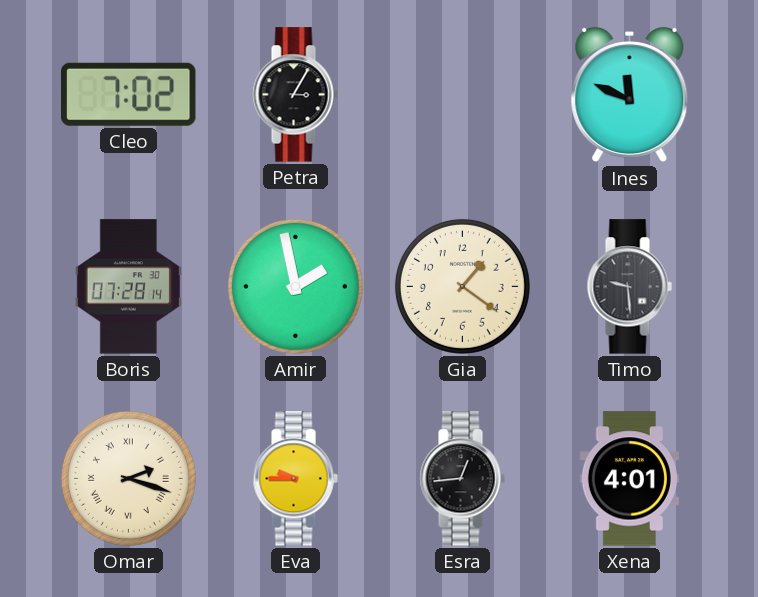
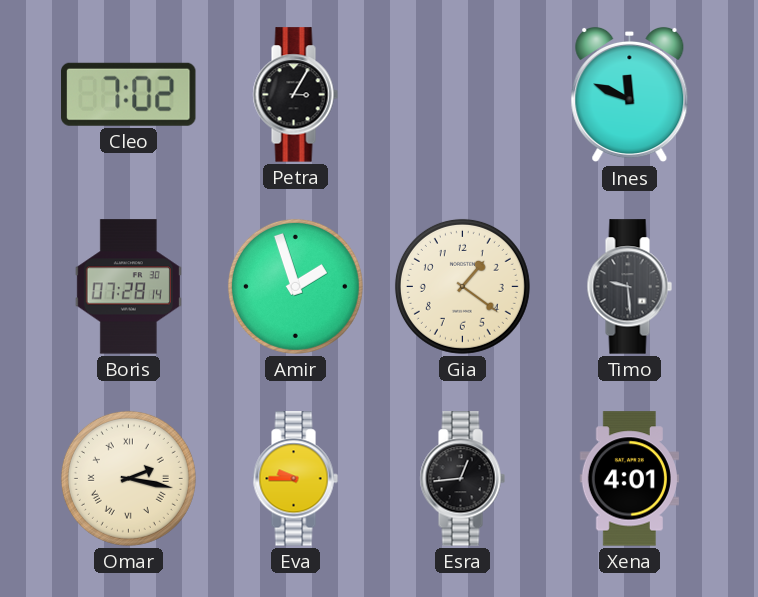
Amir: 1:58 -> 1:57 (295, 286)
Omar: 2:18 -> 2:17 (128, 478)
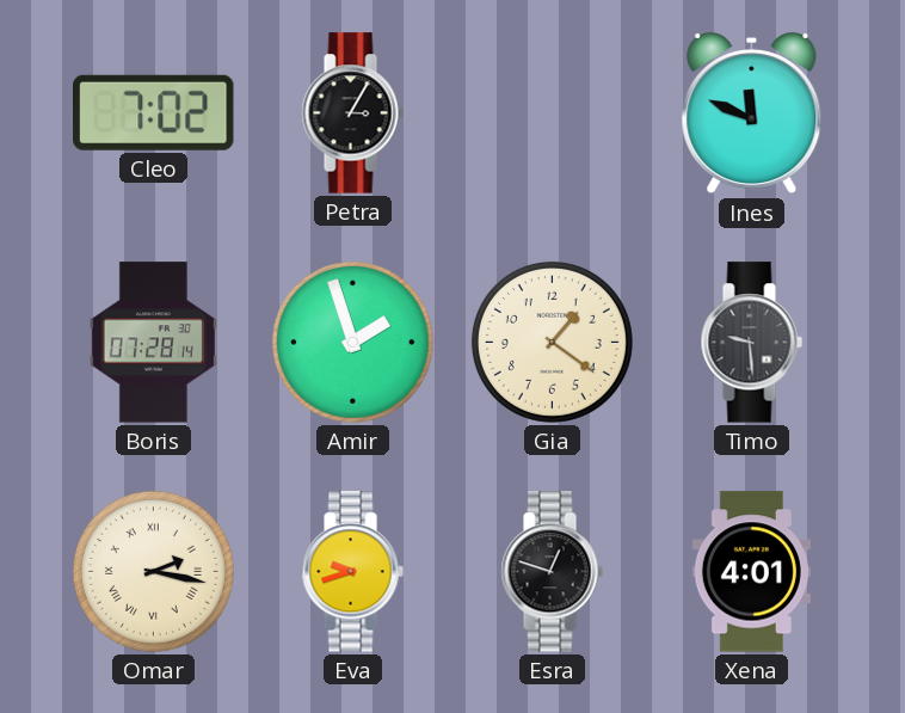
Eva: 9:45 -> 9:42 (352, 572)
Esra: 12:44 -> 12:48 (552, 572)
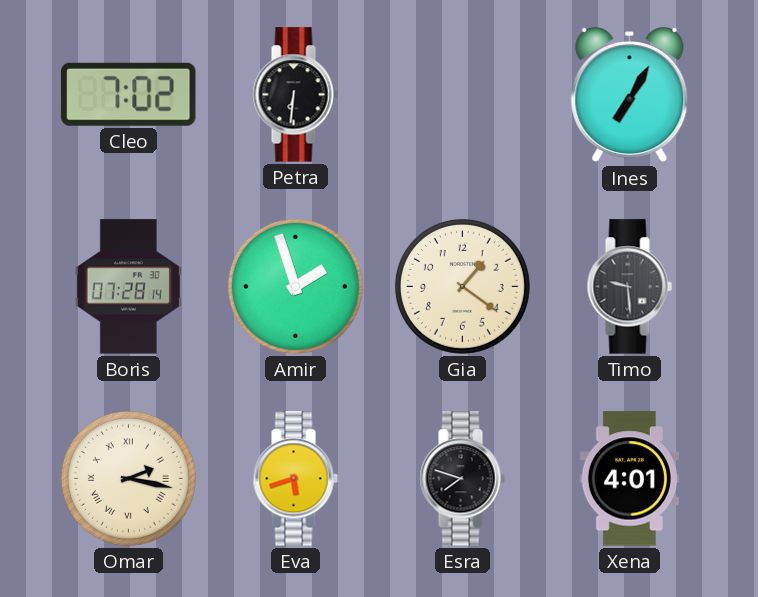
Petra: 3:05 -> 6:31 (295, 95)
Ines: 11:49 -> 7:05 (630, 95)
Eva: 9:42 -> 5:42 (295, 479)
Esra: 12:48 -> 7:48 (462, 479)
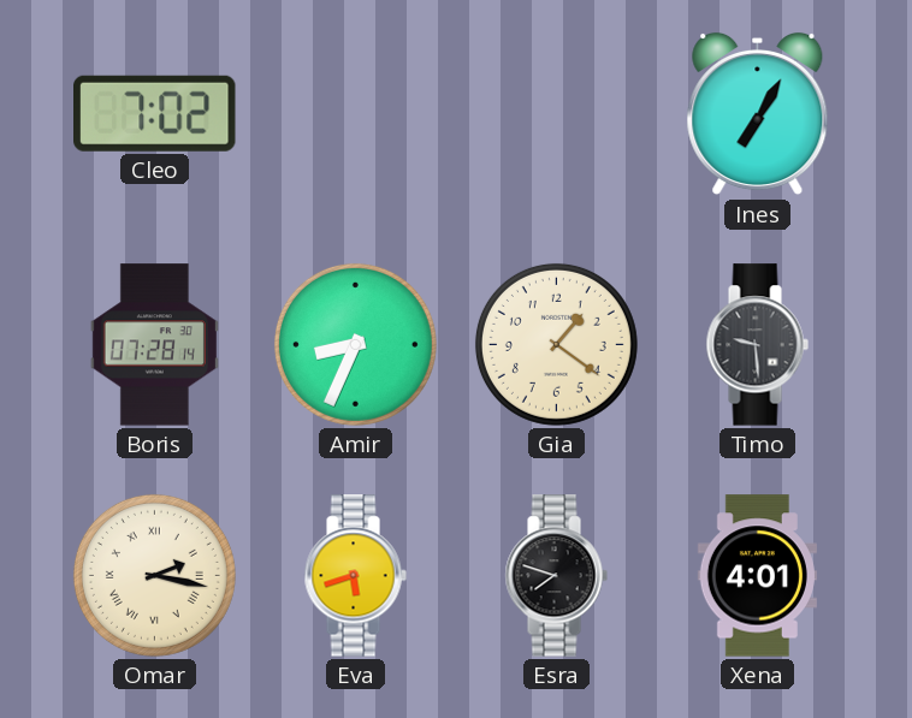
Petra: 6:31 -> none (295, 95)
Amir: 1:57 -> 8:34 (355, 344)
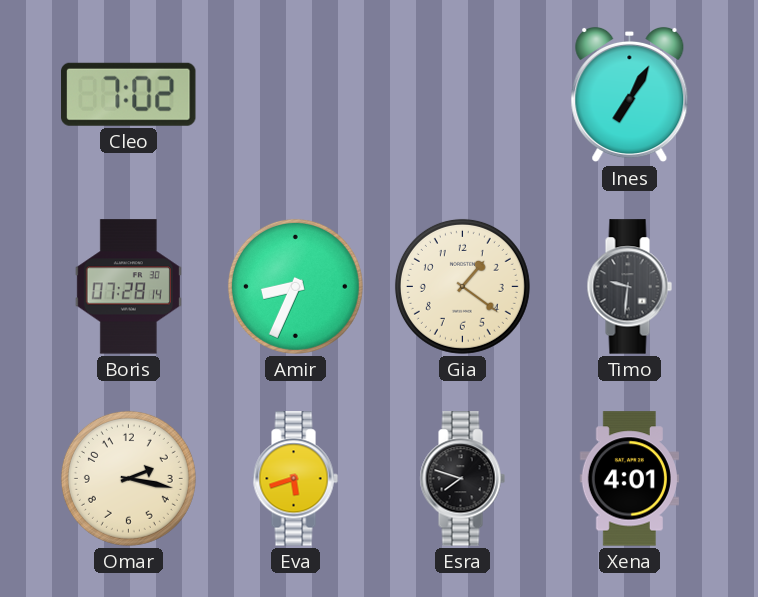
Timo: 9:29 -> 9:31 (629, 287)
Omar numerals: Roman -> Arabic (128, 478)
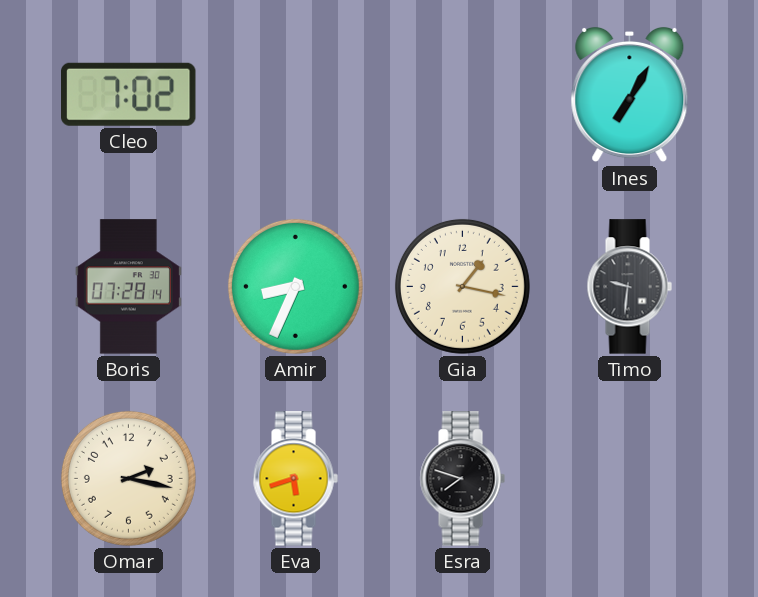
Gia: 1:21 -> 1:17 (462, 286)
Xena: 4:01 -> none (629, 479)
